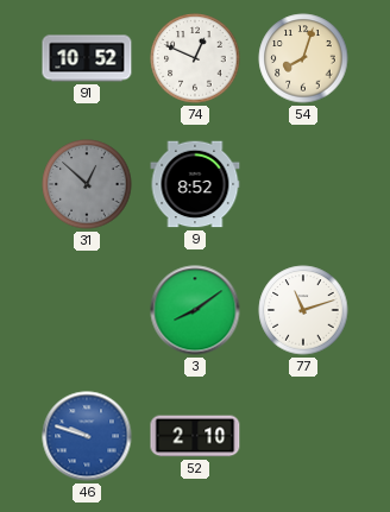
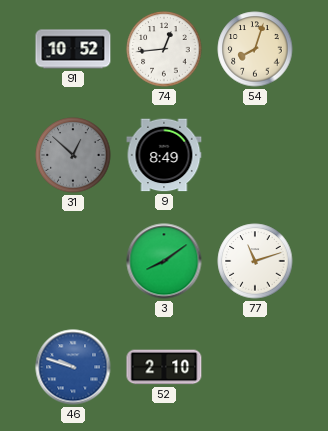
74: 12:49 -> 12:44 (164, 49)
9: 8:52 -> 8:49 (164, 155)
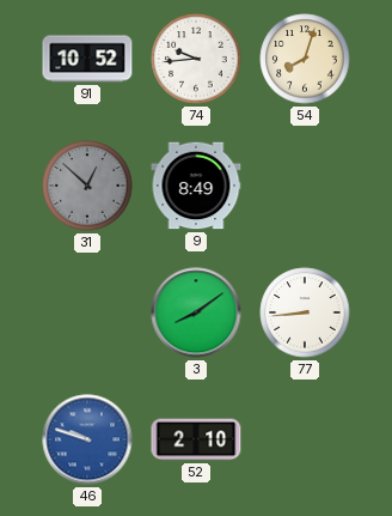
74: 12:44 -> 9:44 (196, 59)
77: 11:12 -> 8:44 (305, 312)
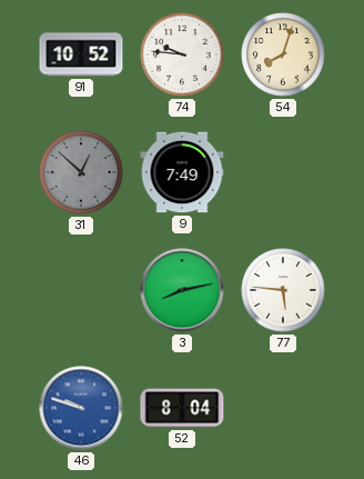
74: 9:44 -> 9:46 (182, 54)
9: 8:49 -> 7:49 (182, 172)
3: 8:09 -> 8:13 (182, 290)
77: 8:44 -> 5:46 (283, 290)
52: 2:10 -> 8:04 (182, 408)
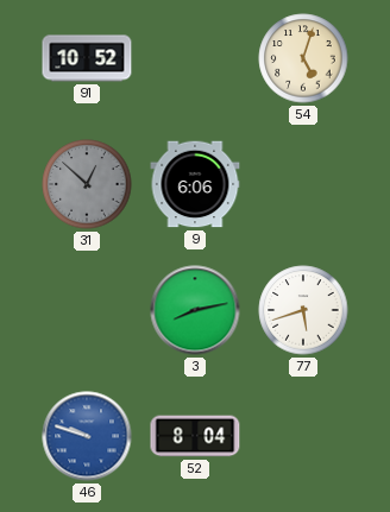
74: 9:46 -> none (182, 54)
54: 8:03 -> 5:03 (303, 58)
9: 7:49 -> 6:06 (195, 184)
77: 5:46 -> 5:42 (303, 310)
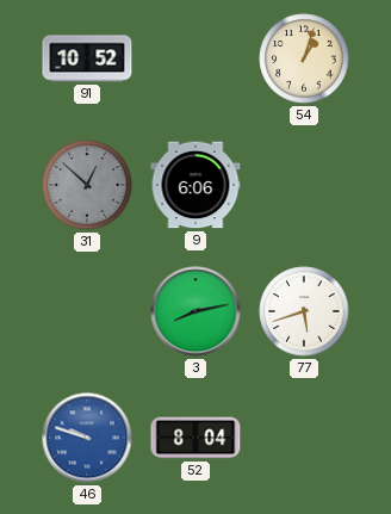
54: 5:03 -> 1:03 (304, 58)
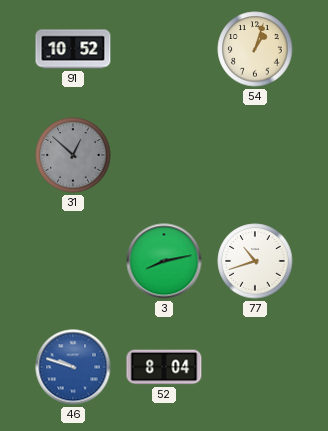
9: 6:06 -> none (195, 185)
77: 5:42 -> 10:42 (255, 261)
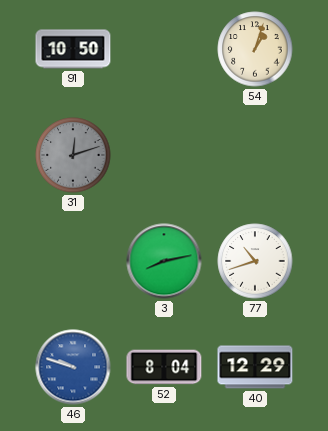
91: 10:52 -> 10:50 (73, 49)
31: 12:52 -> 12:12 (73, 155)
40: none -> 12:29 (255, 367)
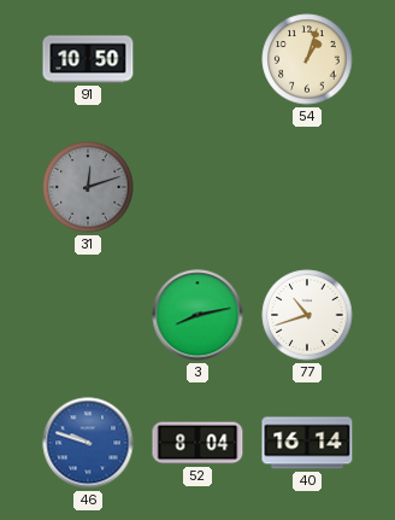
40: 12:29 -> 16:14 (307, 443)
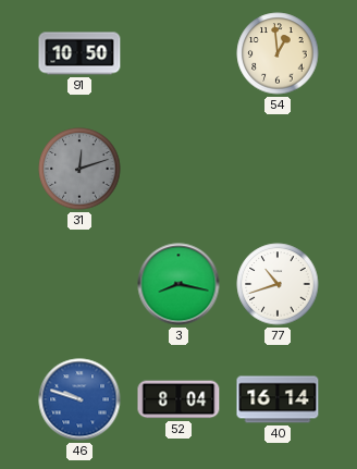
54: 1:03 -> 12:59 (278, 53)
3: 8:13 -> 8:17 (178, 284)
